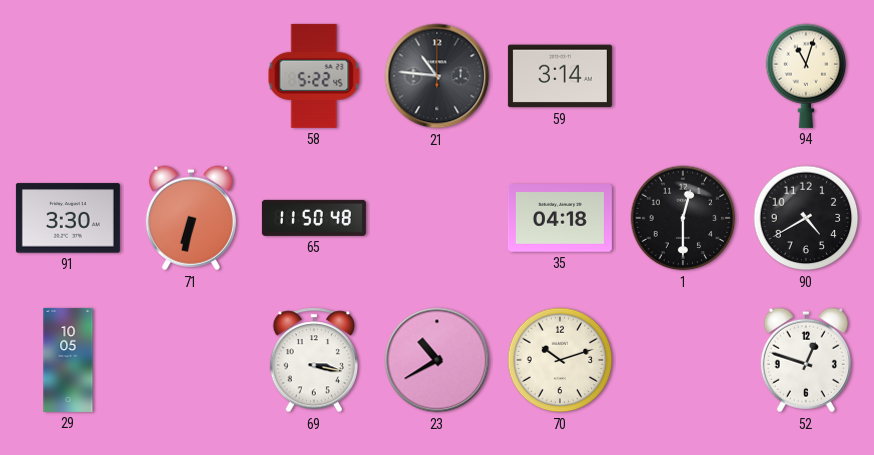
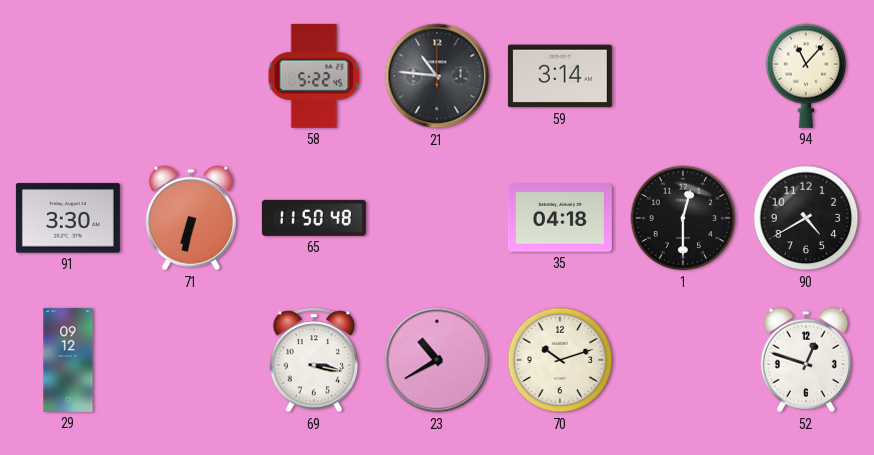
94: 11:03 -> 11:07 (806, 76)
29: 10:05 -> 09:12 (68, 360)
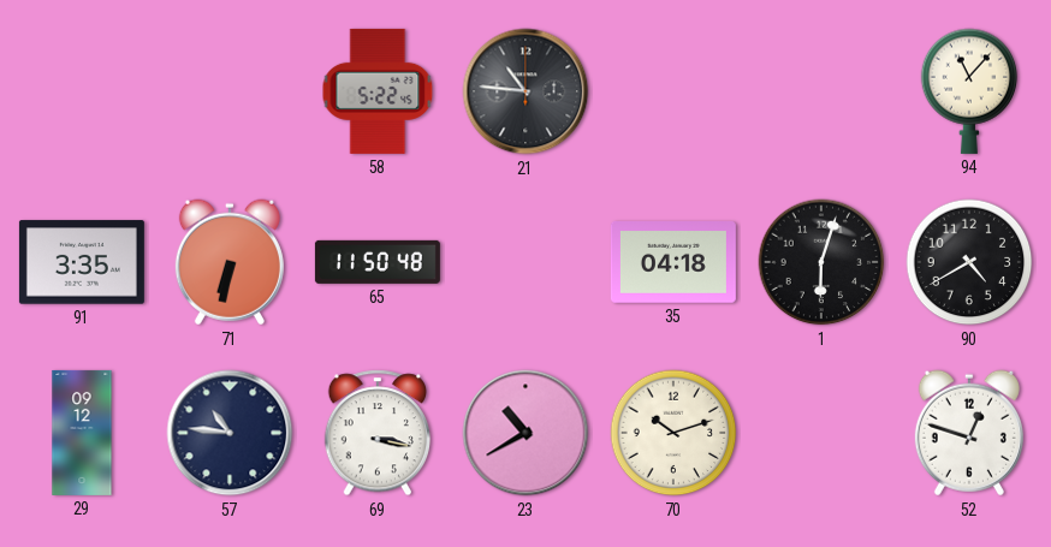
59: 3:14 -> none (560, 76)
91: 3:30 -> 3:35 (82, 262)
1: 12:30 -> 6:03 (821, 262)
57: none -> 10:46 (230, 433)
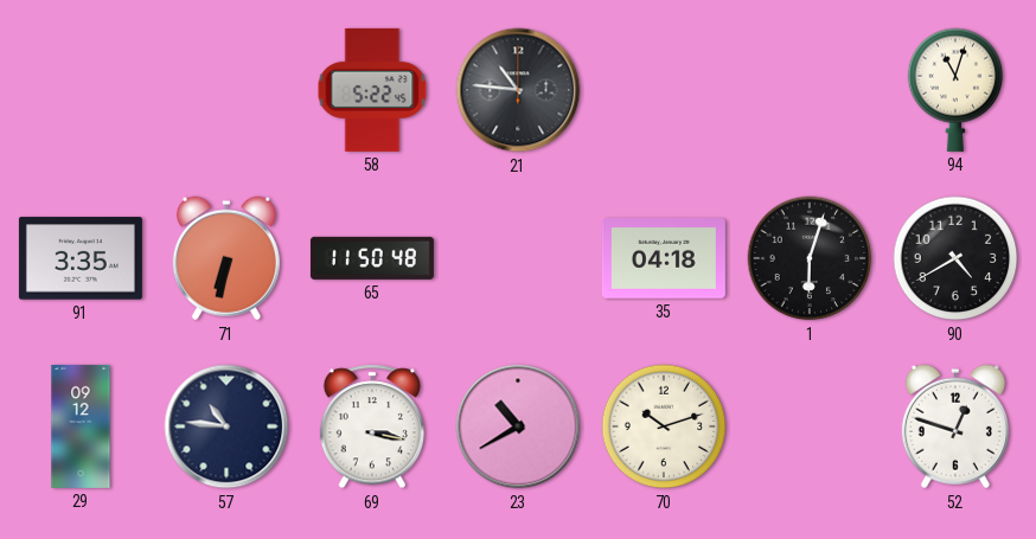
94: 11:07 -> 11:03 (955, 90)
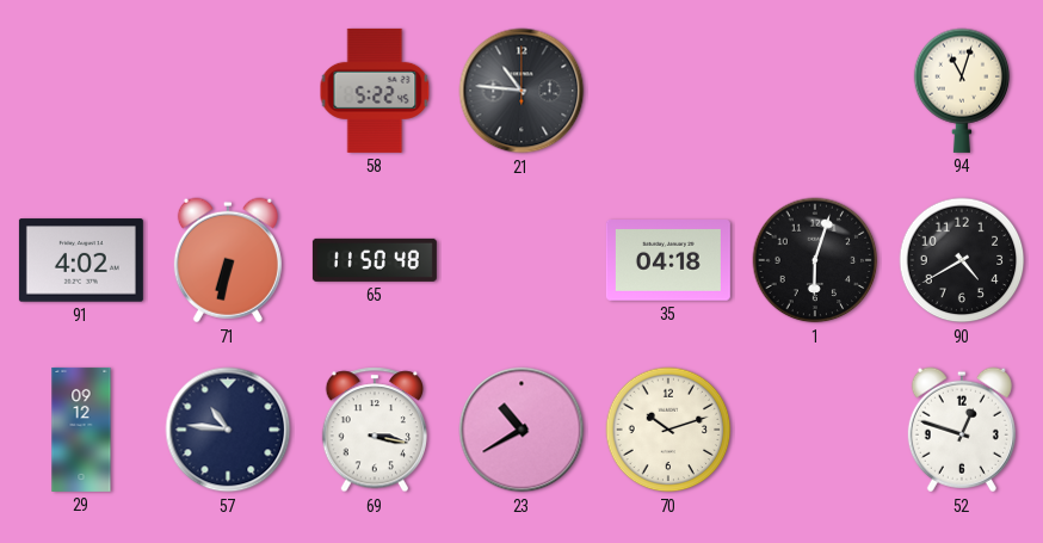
91: 3:35 -> 4:02 (81, 260)
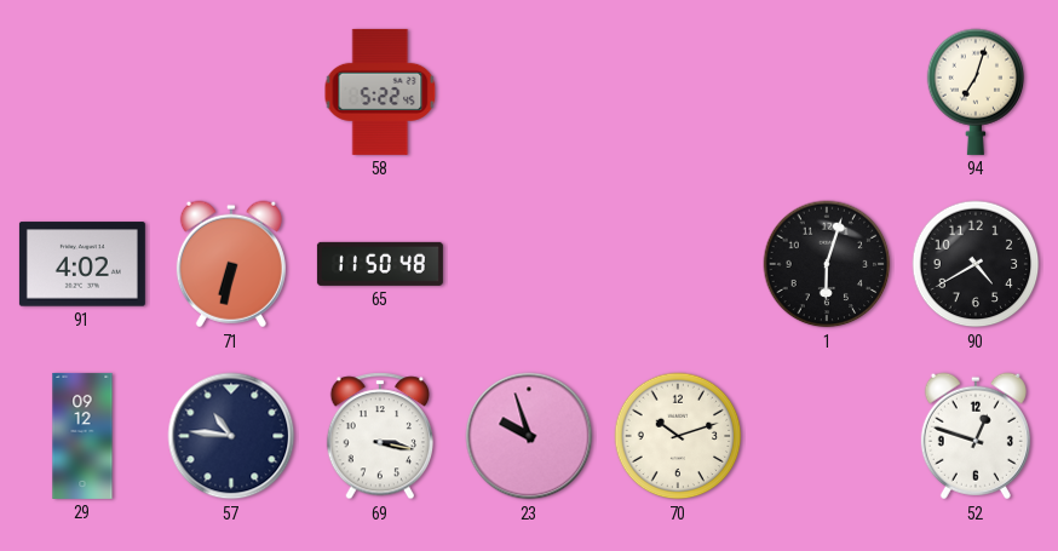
21: 10:46 -> none (521, 91)
94: 11:03 -> 7:03 (976, 92)
35: 04:18 -> none (668, 261)
23: 10:40 -> 9:57 (529, 436)
